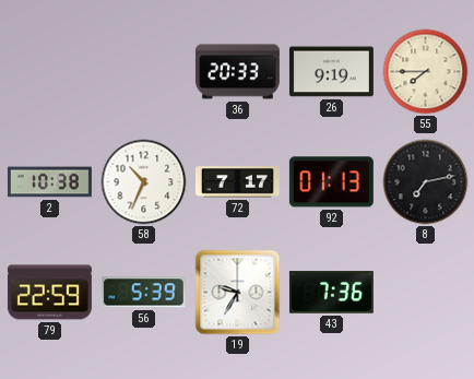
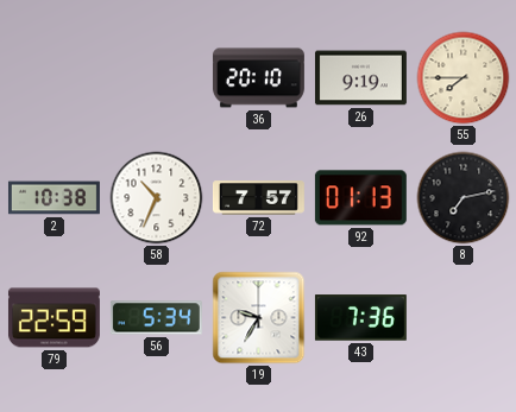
36: 20:33 -> 20:10 (258, 78)
72: 7:17 -> 7:57 (258, 198)
56: 5:39 -> 5:34 (156, 318)
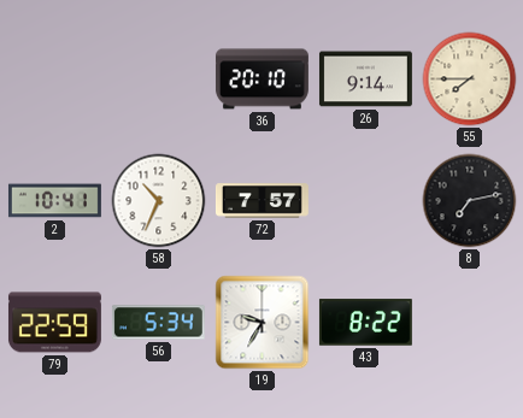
26: 9:19 -> 9:14 (365, 80)
2: 10:38 -> 10:41 (54, 201)
92: 01:13 -> none (360, 198)
43: 7:36 -> 8:22 (365, 323)
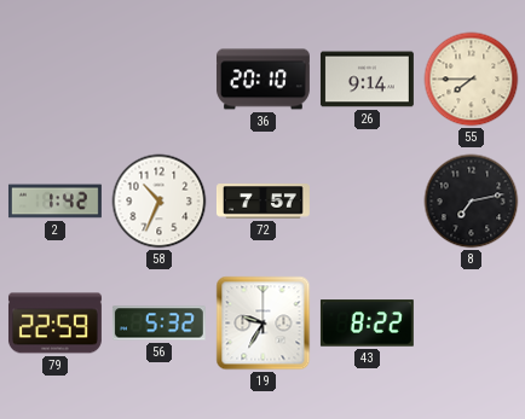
2: 10:41 -> 1:42 (54, 202)
56: 5:34 -> 5:32 (158, 324)
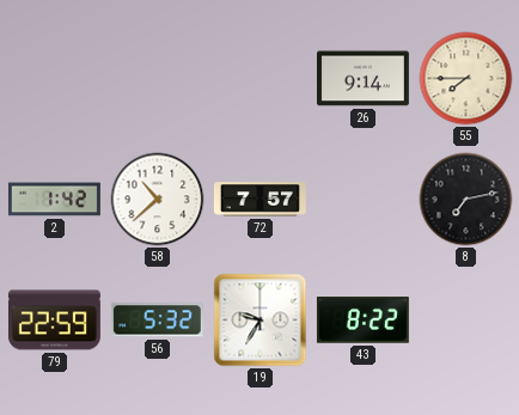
36: 20:10 -> none (262, 80)
58: 10:34 -> 10:38 (158, 200)
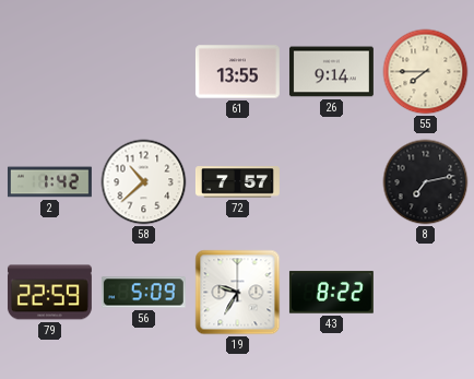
61: none -> 13:55 (237, 72)
56: 5:32 -> 5:09 (143, 293)
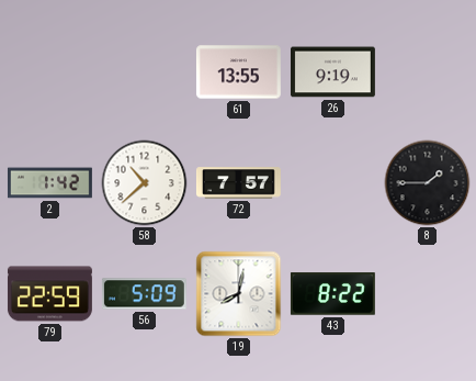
26: 9:14 -> 9:19 (332, 72)
55: 7:45 -> none (426, 72)
8: 7:13 -> 1:45 (428, 183)
19: 9:35 -> 8:02 (239, 294)
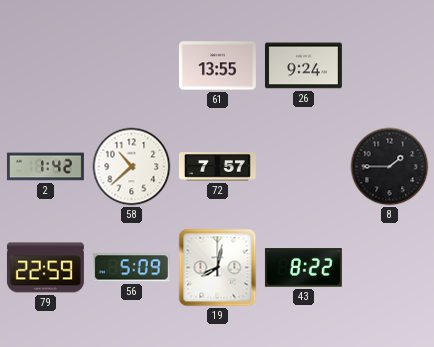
26: 9:19 -> 9:24 (303, 66)
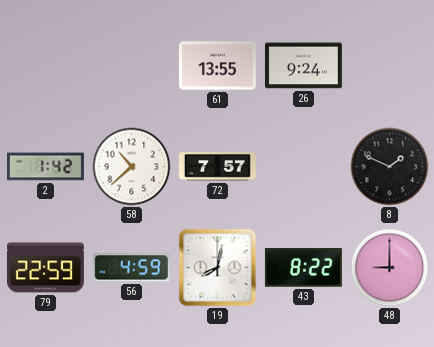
8: 1:45 -> 1:49 (390, 167)
56: 5:09 -> 4:59 (131, 268)
48: none -> 9:00 (390, 268)
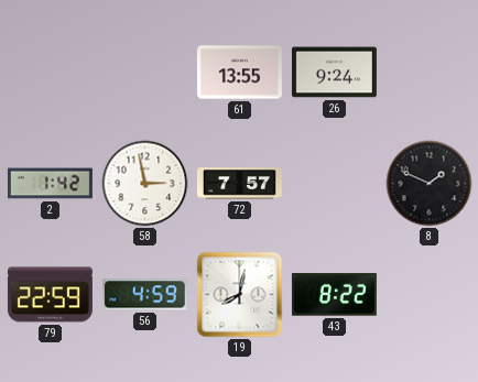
58: 10:38 -> 2:58 (145, 184)
48: 9:00 -> none (390, 268)
